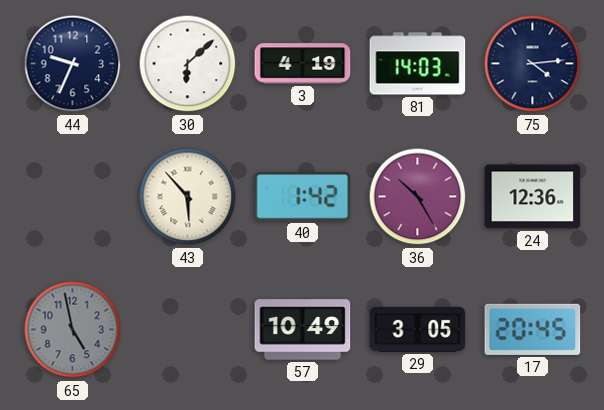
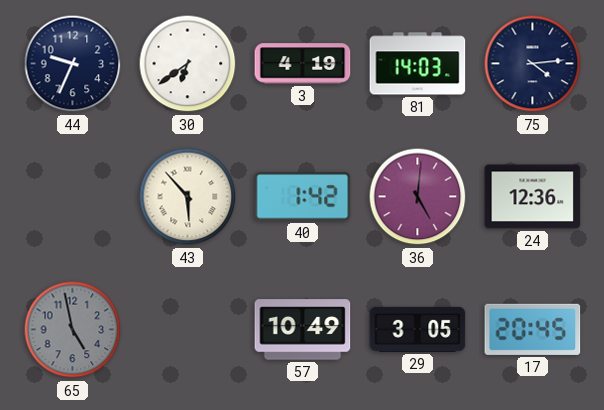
30: 6:08 -> 6:39 (188, 64)
36: 10:25 -> 5:01 (418, 197)
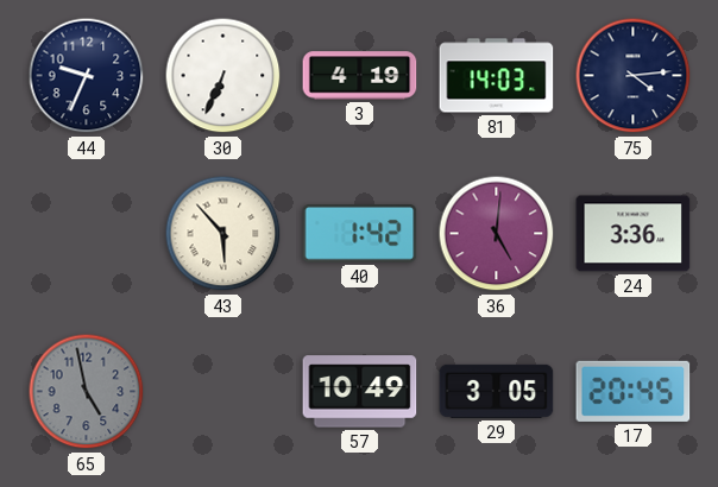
30: 6:39 -> 6:34 (223, 76)
24: 12:36 -> 3:36 (634, 234)
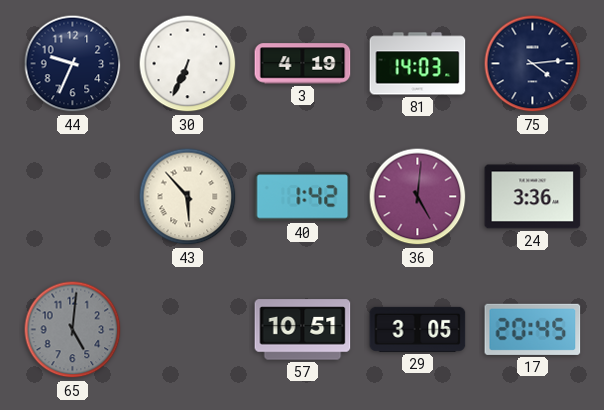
65: 4:58 -> 5:01 (73, 330)
57: 10:49 -> 10:51 (303, 330)
